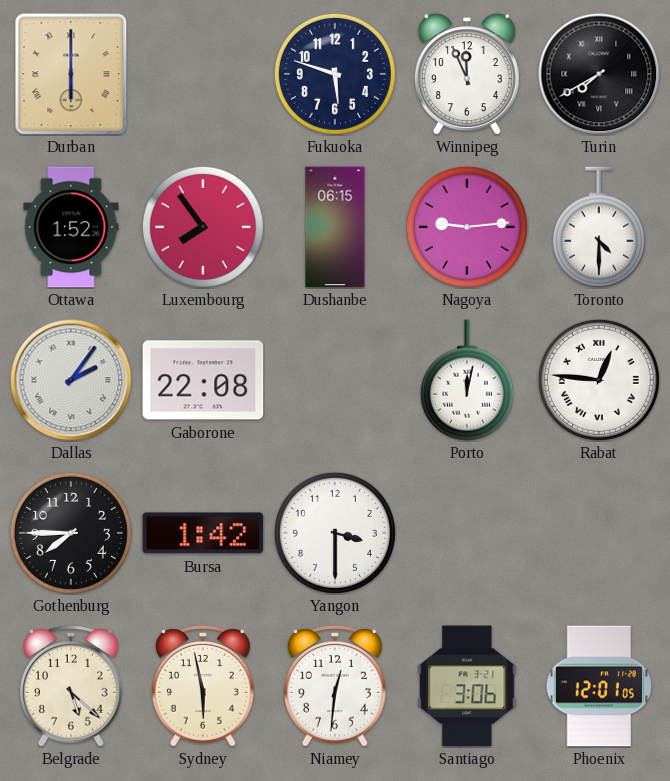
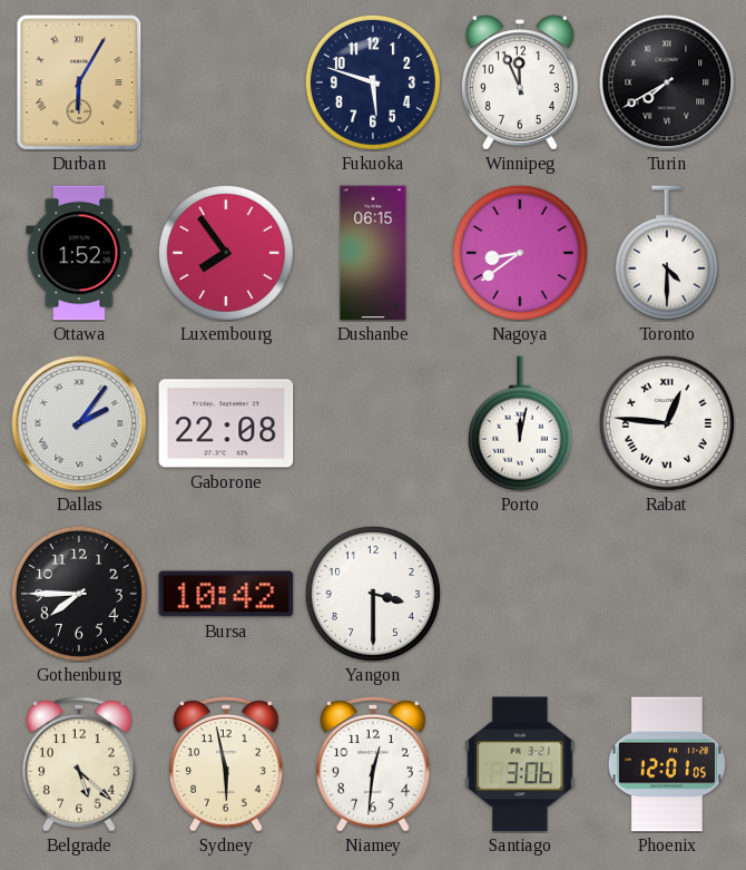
Durban: 6:00 -> 6:05 (79, 82)
Nagoya: 9:14 -> 8:39 (520, 253)
Bursa: 1:42 -> 10:42 (226, 594)
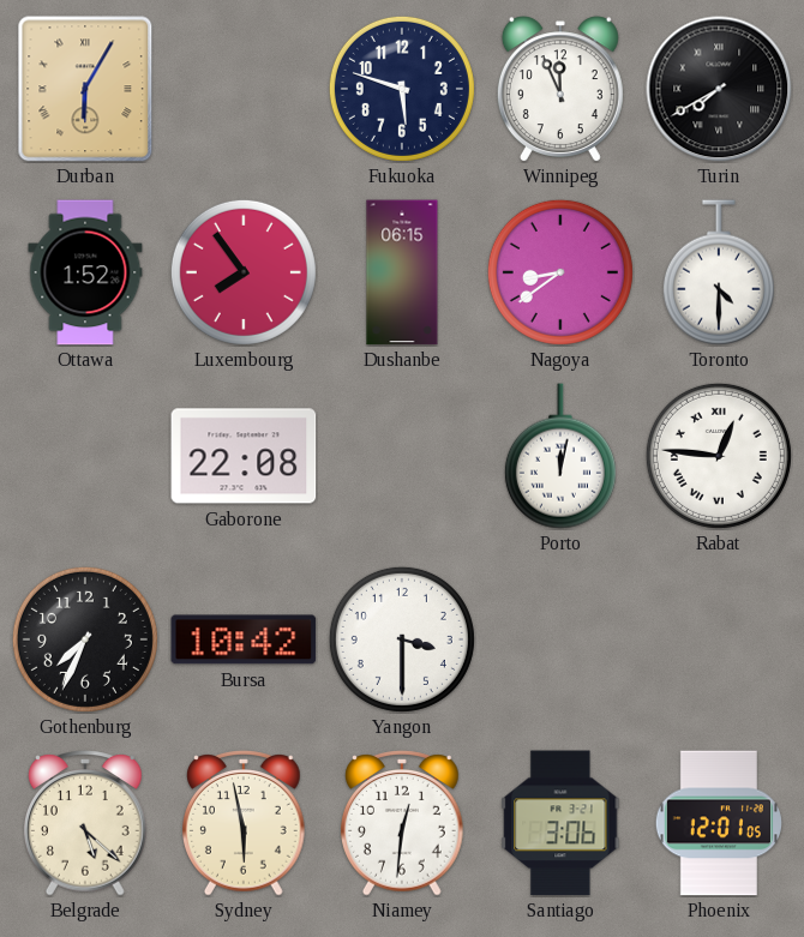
Dallas: 2:06 -> none (79, 423)
Gothenburg: 7:45 -> 7:34 (85, 639)
